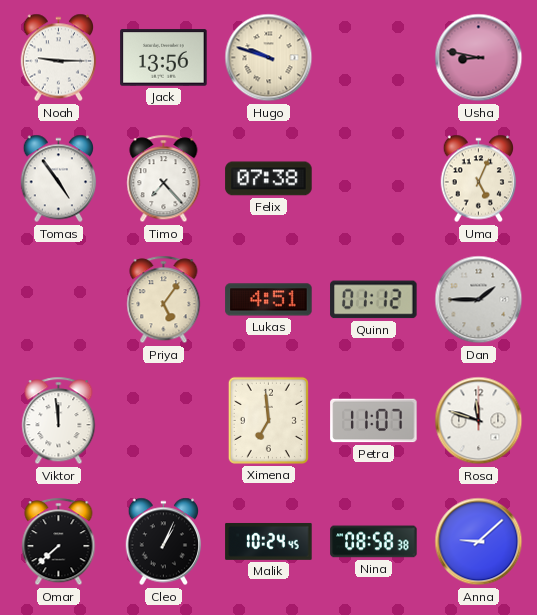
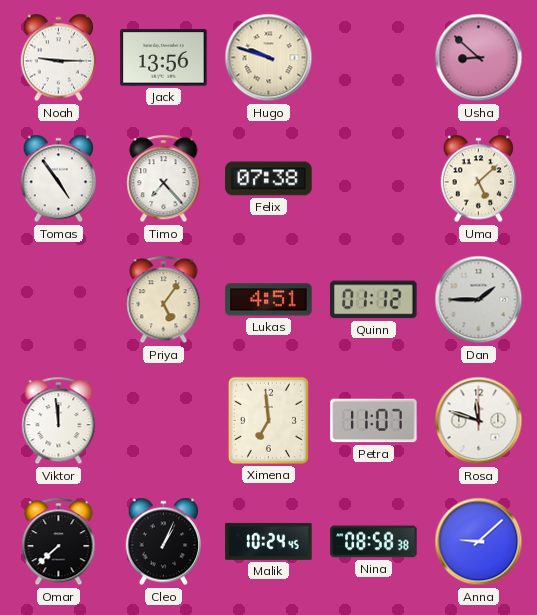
Usha: 8:47 -> 8:52 (479, 58)
Uma: 5:04 -> 5:08 (479, 179)
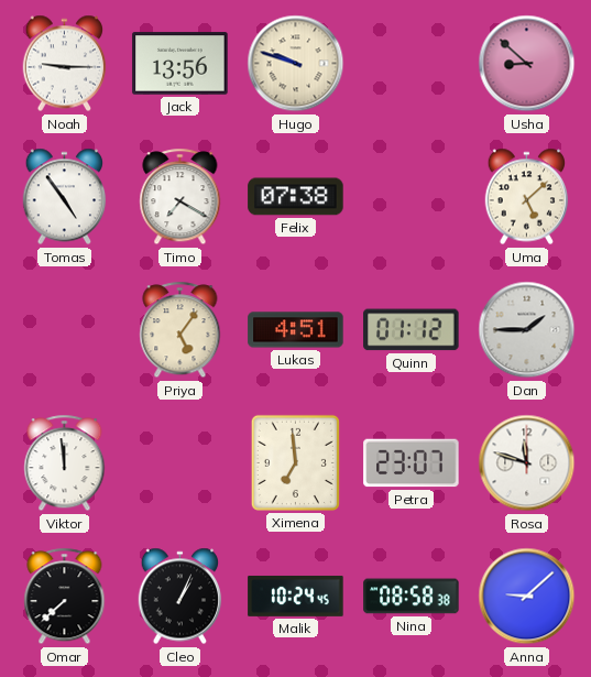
Timo: 7:23 -> 7:20 (180, 197)
Petra: 11:07 -> 23:07 (412, 463)
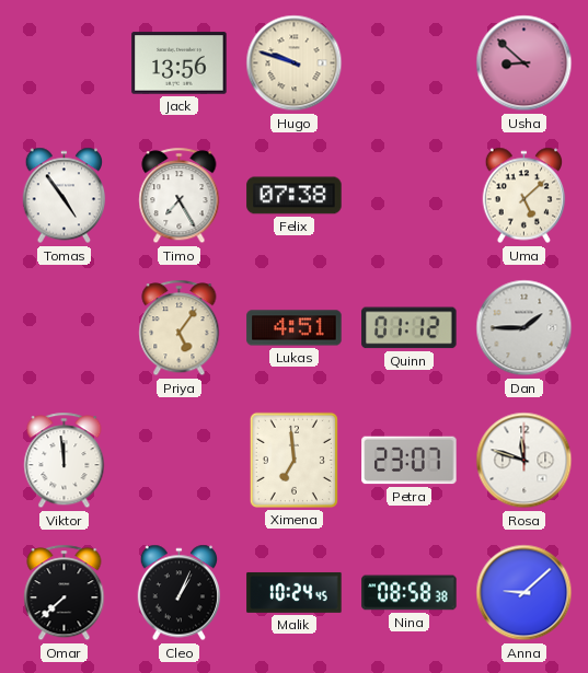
Noah: 9:15 -> none (65, 64)
Timo: 7:20 -> 7:25 (180, 196)
